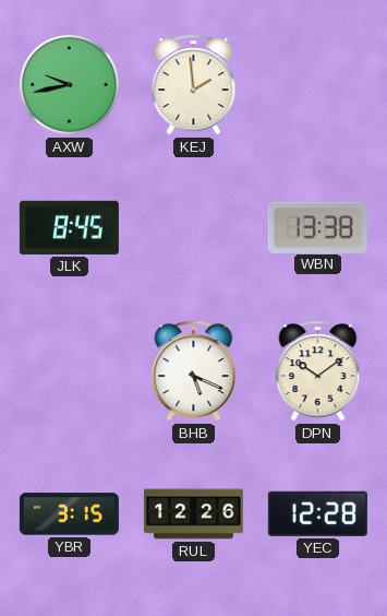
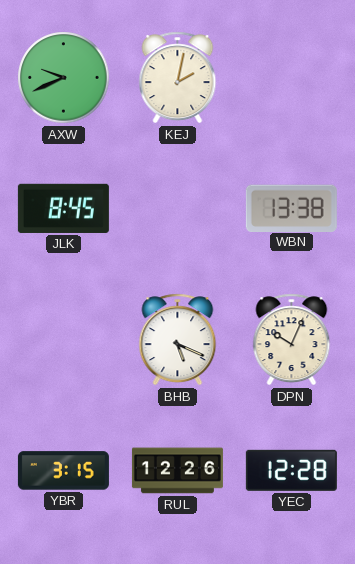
AXW: 9:43 -> 9:41 (64, 78)
KEJ: 1:59 -> 2:02 (178, 78)
DPN: 10:09 -> 10:04 (292, 340)
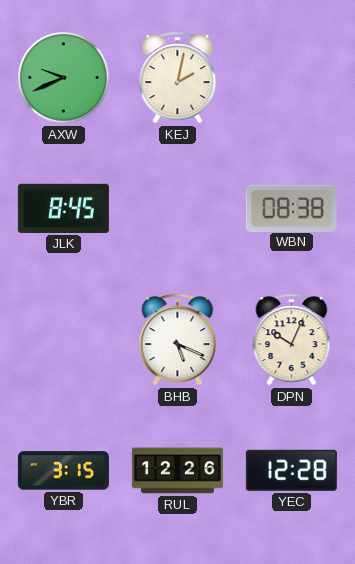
WBN: 13:38 -> 08:38 (291, 208)
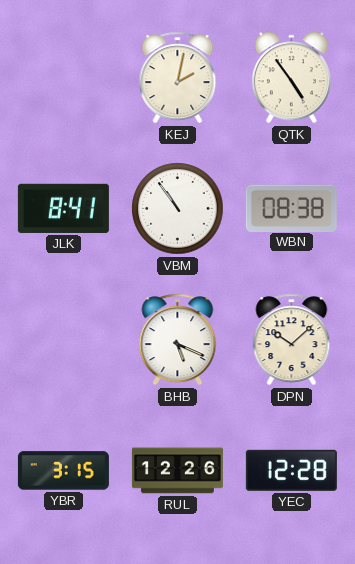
AXW: 9:41 -> none (64, 78)
QTK: none -> 4:54 (291, 78)
JLK: 8:45 -> 8:41 (63, 208)
VBM: none -> 10:54 (178, 209)
DPN: 10:04 -> 10:08 (292, 340)
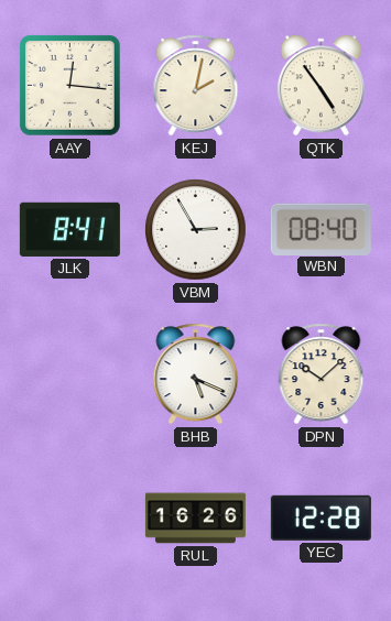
AAY: none -> 12:16 (70, 86)
VBM: 10:54 -> 2:55 (196, 230)
WBN: 08:38 -> 08:40 (321, 229)
YBR: 3:15 -> none (63, 471)
RUL: 12:26 -> 16:26 (195, 519)
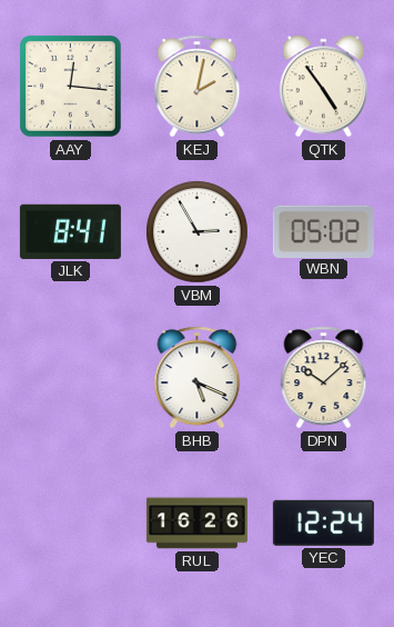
WBN: 08:40 -> 05:02 (323, 231)
YEC: 12:28 -> 12:24 (323, 522)
